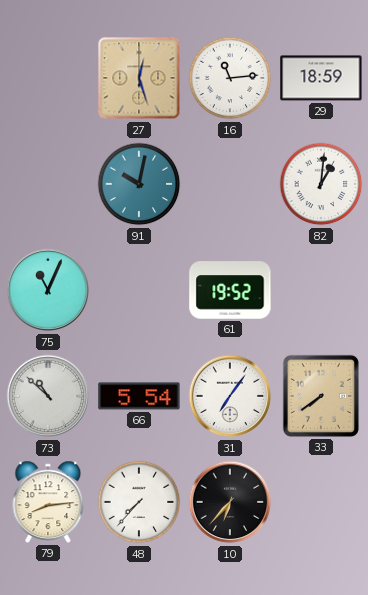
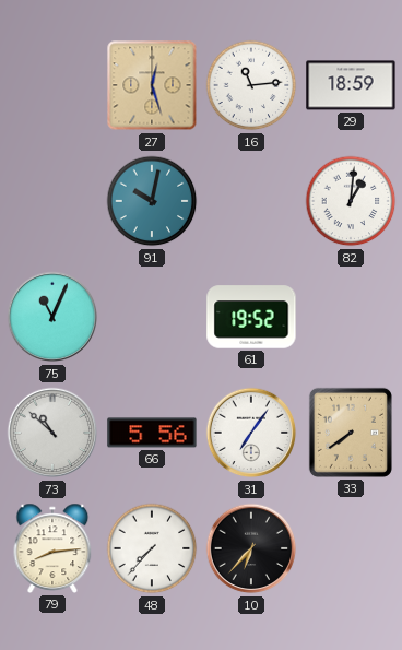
66: 5:54 -> 5:56 (152, 433)
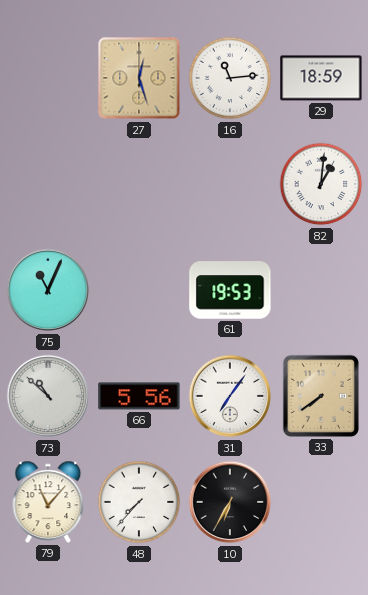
91: 10:02 -> none (152, 201)
61: 19:52 -> 19:53 (230, 290)
79: 8:14 -> 11:07 (48, 502)
10: 6:37 -> 6:35 (230, 502)
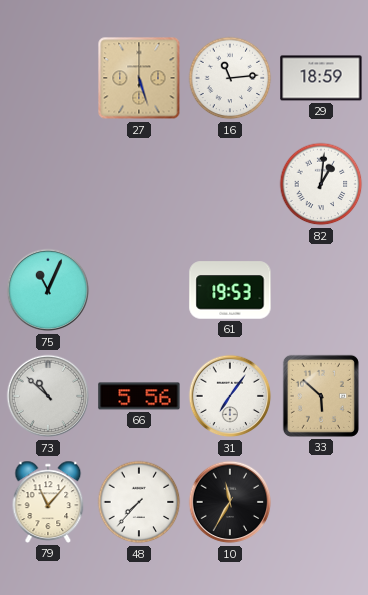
27: 12:27 -> 5:27 (139, 78)
33: 7:39 -> 5:52 (321, 396)
10: 6:35 -> 11:35 (230, 502)
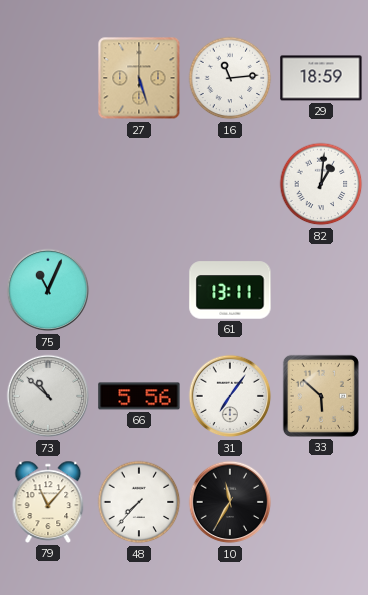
61: 19:53 -> 13:11 (230, 290)
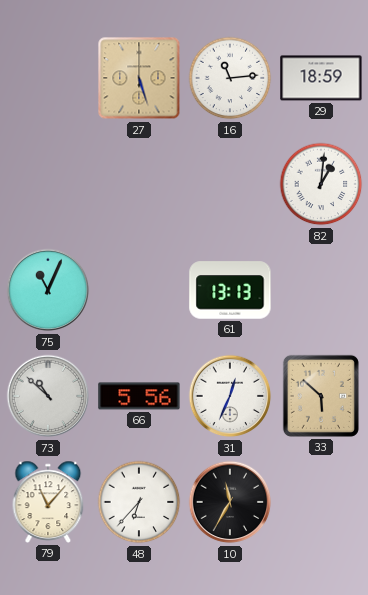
61: 13:11 -> 13:13 (230, 290)
31: 7:06 -> 12:34 (230, 396)
48: 7:37 -> 6:37 (139, 502)
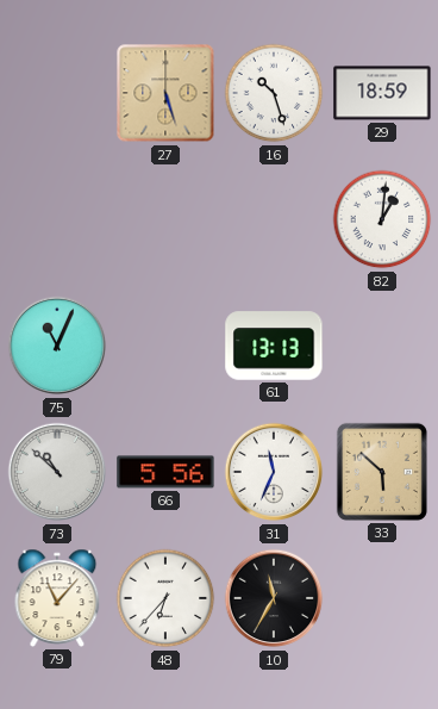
16: 11:14 -> 10:27 (274, 93)
31: 12:34 -> 11:34 (274, 472)
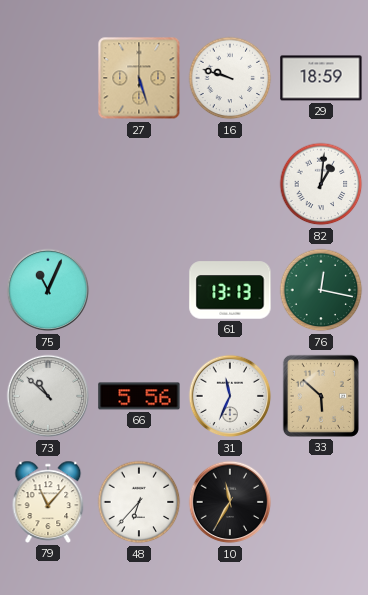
16: 10:27 -> 9:48 (230, 78)
76: none -> 12:17 (321, 290)
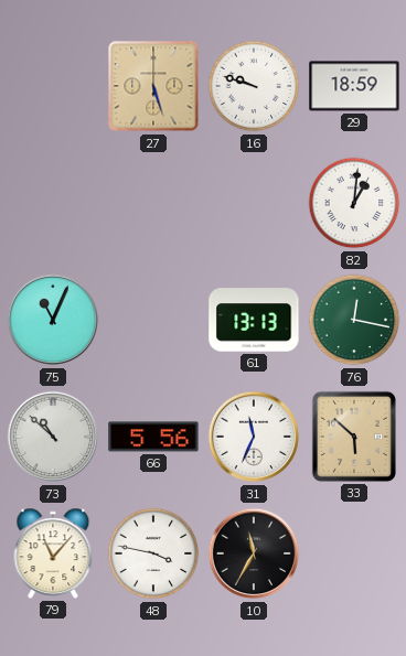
48: 6:37 -> 3:47 (153, 553)
